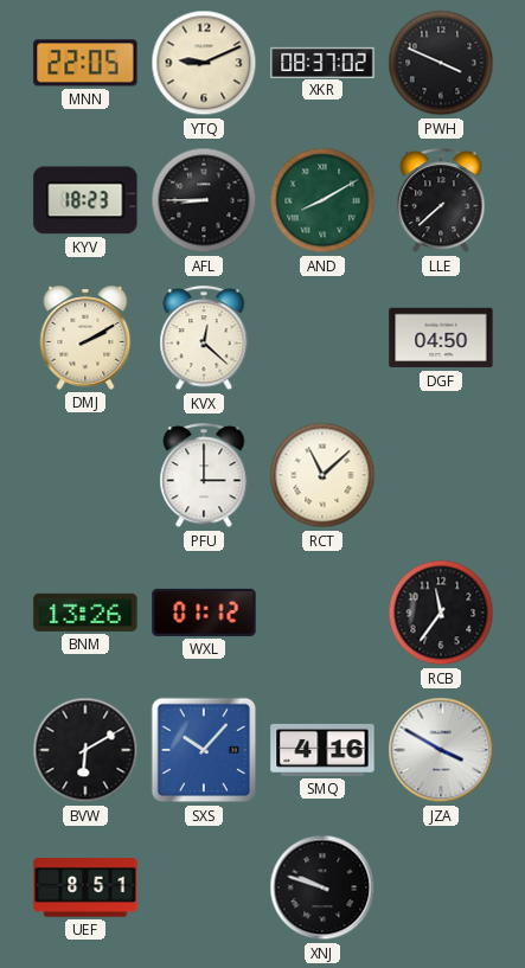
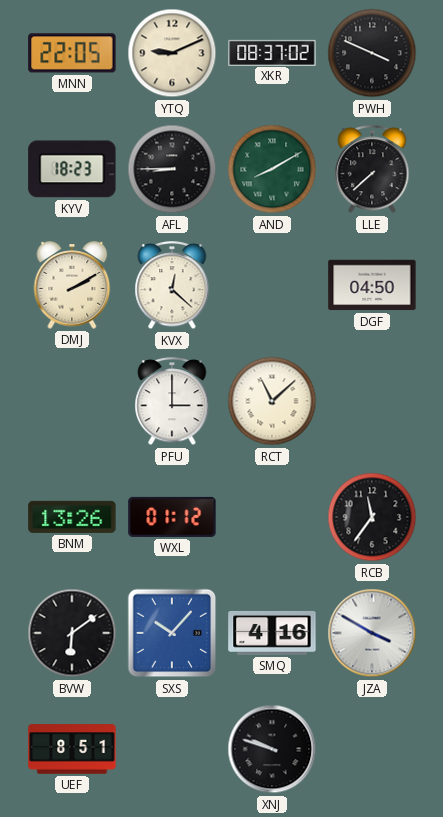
BVW: 6:10 -> 6:09 (72, 633)
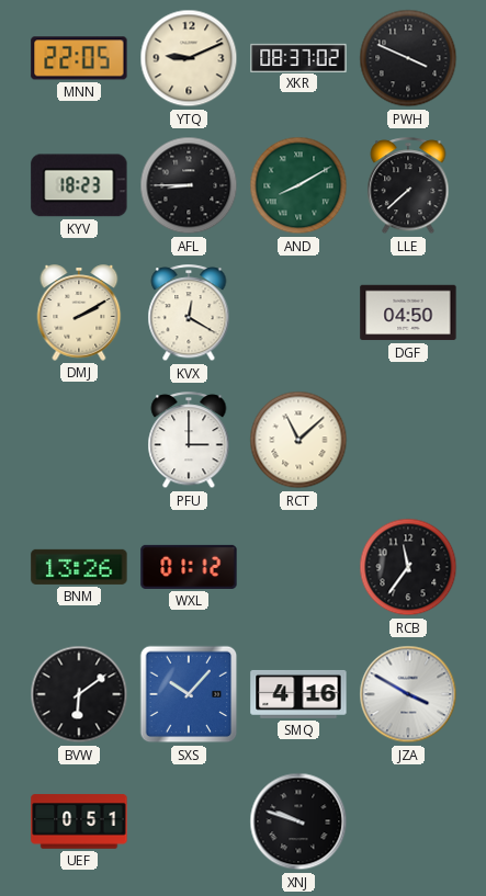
KVX: 12:22 -> 12:20 (189, 314)
UEF: 8:51 -> 0:51 (79, 821)
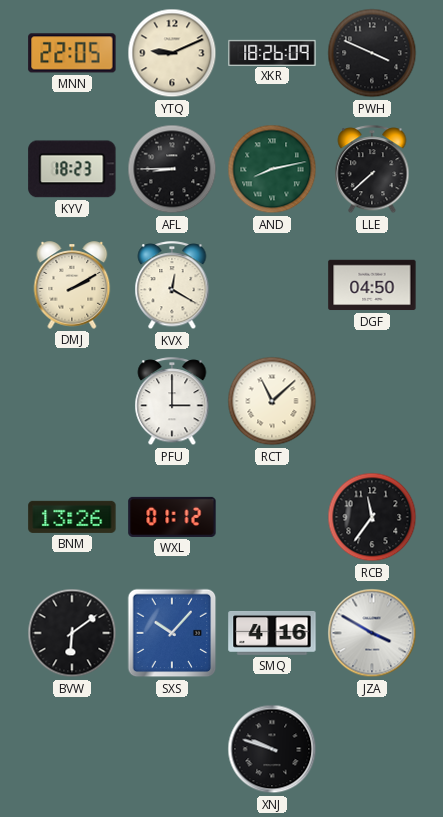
XKR: 08:37 -> 18:26 (272, 52)
AND: 8:10 -> 8:13 (272, 169)
UEF: 0:51 -> none (79, 821)
